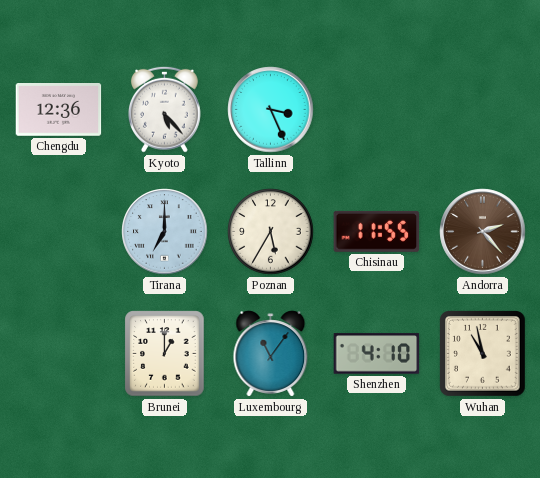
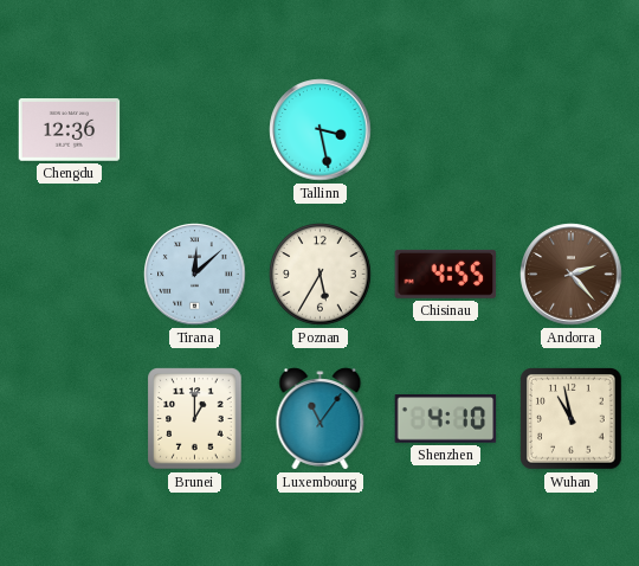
Kyoto: 5:23 -> none (164, 109)
Tallinn: 3:26 -> 3:28 (321, 130)
Tirana: 7:00 -> 12:08 (195, 275)
Chisinau: 11:55 -> 4:55 (446, 274)
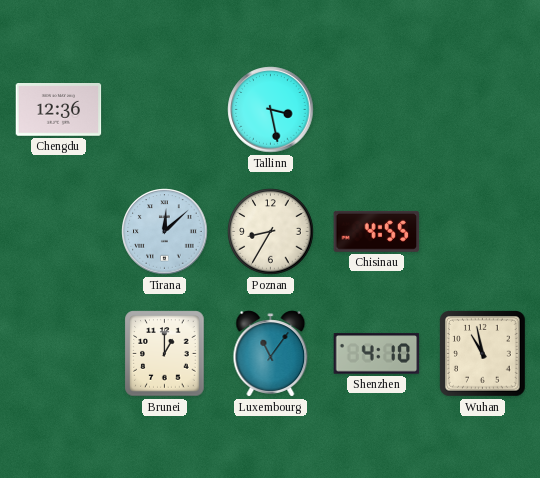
Poznan: 5:35 -> 8:35 (271, 232)
Andorra: 2:23 -> none (572, 275)
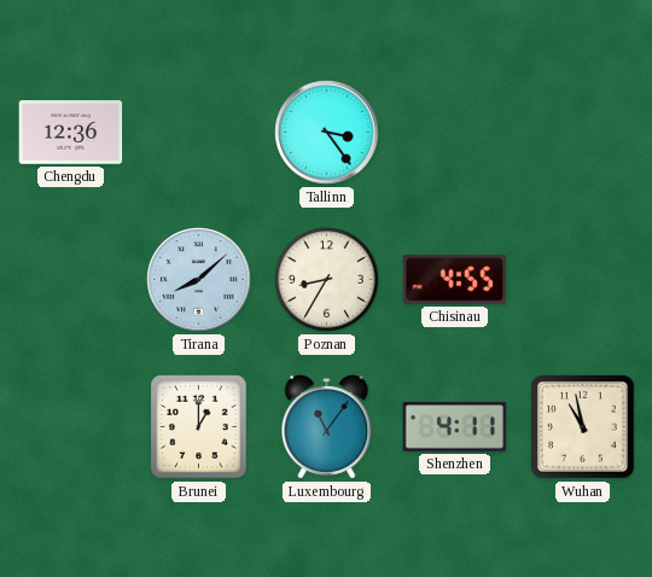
Tallinn: 3:28 -> 3:24 (327, 133)
Tirana: 12:08 -> 8:08 (199, 280)
Shenzhen: 4:10 -> 4:11 (455, 427)
